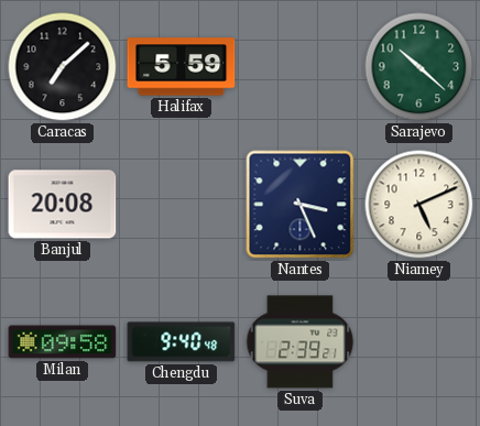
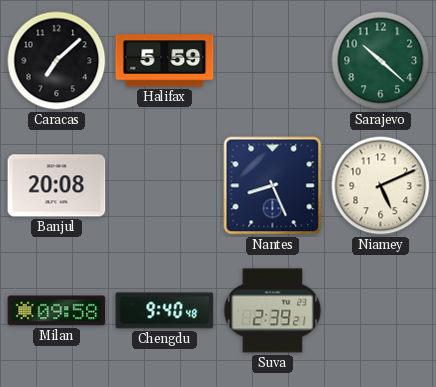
Nantes: 3:26 -> 8:26 (273, 186)
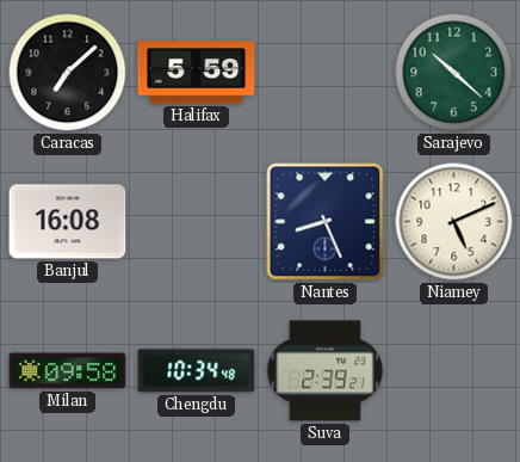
Banjul: 20:08 -> 16:08 (68, 222)
Chengdu: 9:40 -> 10:34 (197, 371)
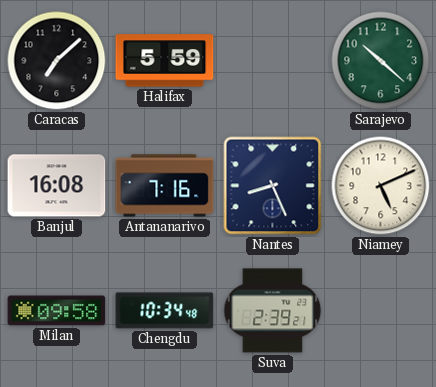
Antananarivo: none -> 7:16 (165, 186)
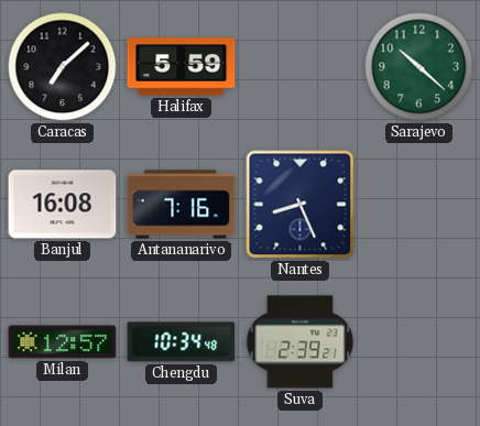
Niamey: 5:11 -> none (381, 186)
Milan: 09:58 -> 12:57 (63, 342)
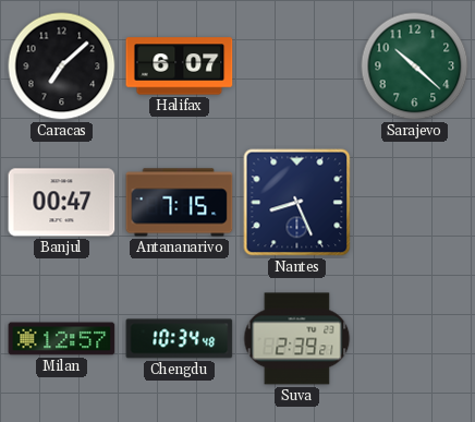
Halifax: 5:59 -> 6:07 (180, 67)
Banjul: 16:08 -> 00:47 (62, 203)
Antananarivo: 7:16 -> 7:15 (180, 203)
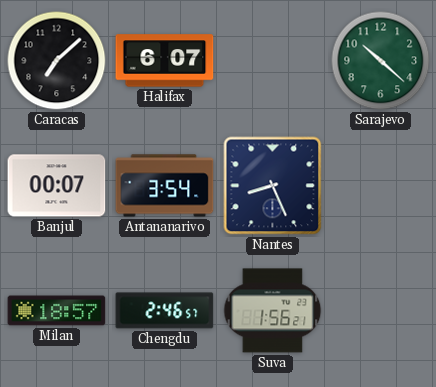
Banjul: 00:47 -> 00:07 (57, 186)
Antananarivo: 7:15 -> 3:54 (165, 186)
Milan: 12:57 -> 18:57 (57, 311)
Chengdu: 10:34 -> 2:46 (165, 311)
Suva: 2:39 -> 1:56 (273, 311)
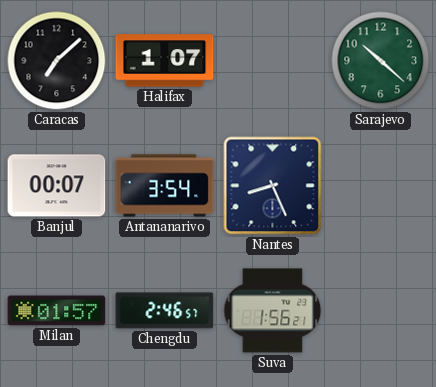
Halifax: 6:07 -> 1:07 (165, 61)
Milan: 18:57 -> 01:57 (57, 311)
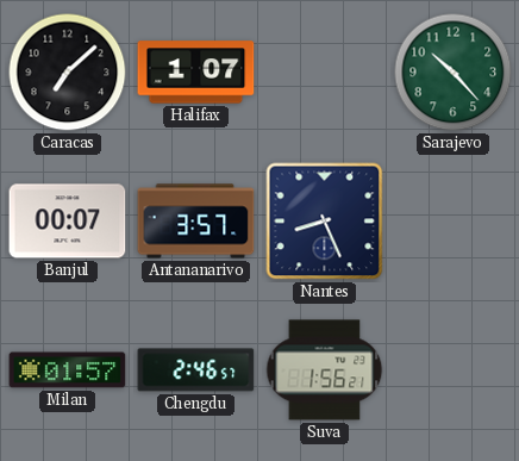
Sarajevo: 10:22 -> 10:23 (454, 73)
Antananarivo: 3:54 -> 3:57 (196, 222)
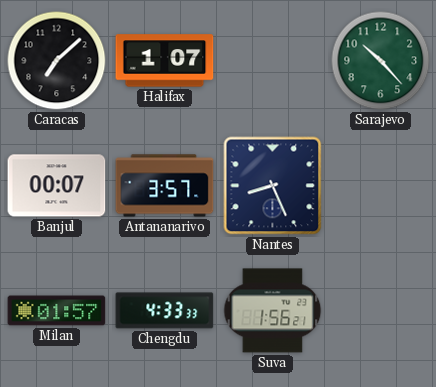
Chengdu: 2:46 -> 4:33 (165, 311)
